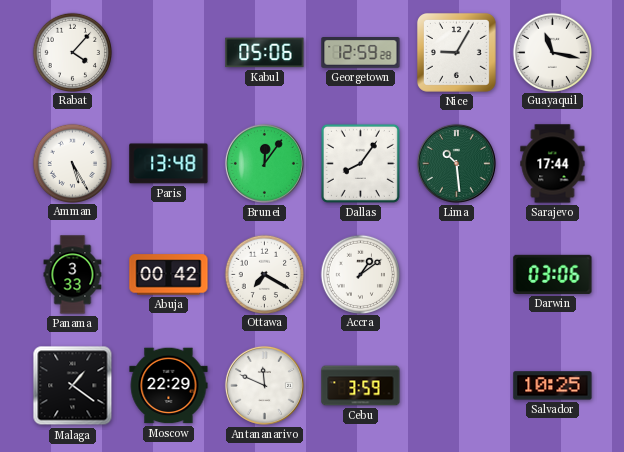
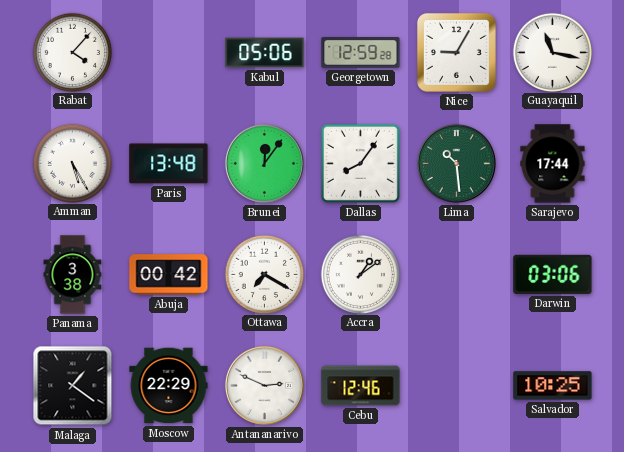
Panama: 3:33 -> 3:38 (73, 275)
Antananarivo: 11:49 -> 2:49 (264, 385)
Cebu: 3:59 -> 12:46 (361, 386)
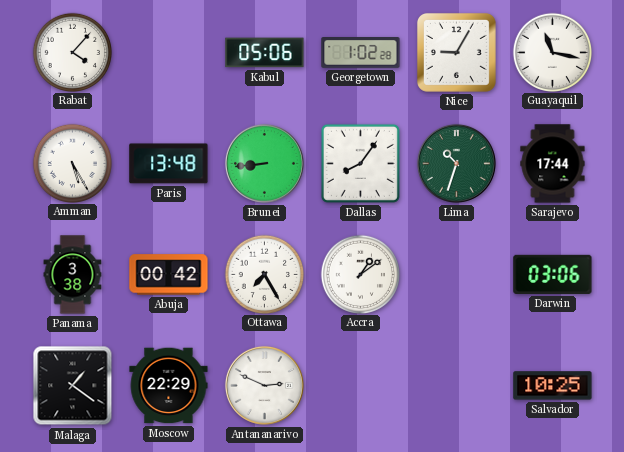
Georgetown: 12:59 -> 1:02 (361, 53)
Brunei: 12:06 -> 8:44 (264, 163)
Lima: 10:29 -> 10:33 (456, 163)
Ottawa: 7:20 -> 7:25 (264, 274)
Cebu: 12:46 -> none (361, 386)
